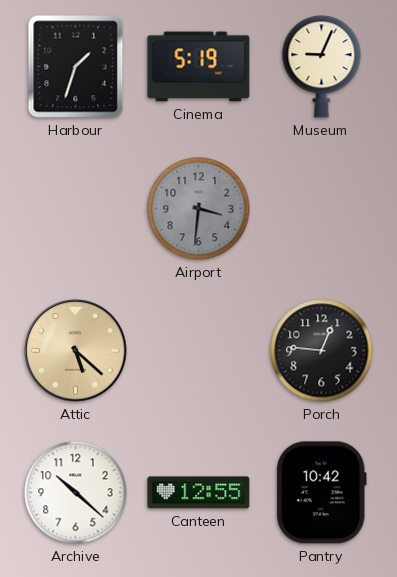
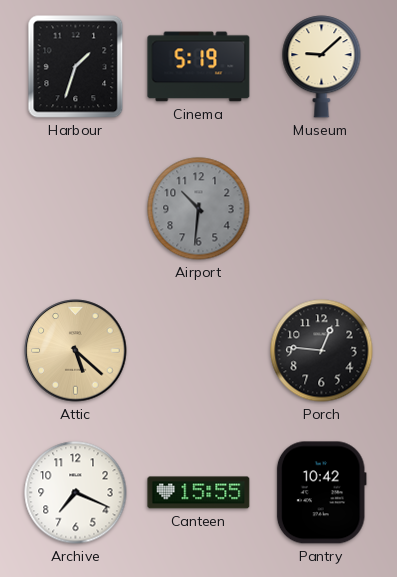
Museum: 9:04 -> 9:08 (322, 67)
Airport: 3:31 -> 10:31 (199, 209)
Archive: 10:22 -> 7:19 (76, 493)
Canteen: 12:55 -> 15:55 (199, 493)
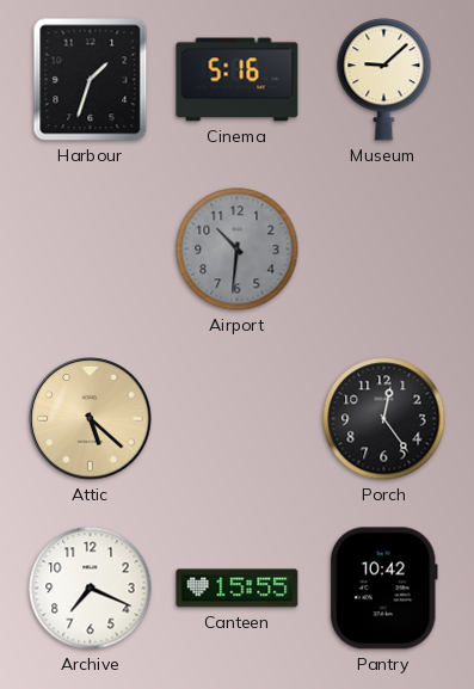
Cinema: 5:19 -> 5:16 (238, 80)
Porch: 12:46 -> 12:24 (384, 419)
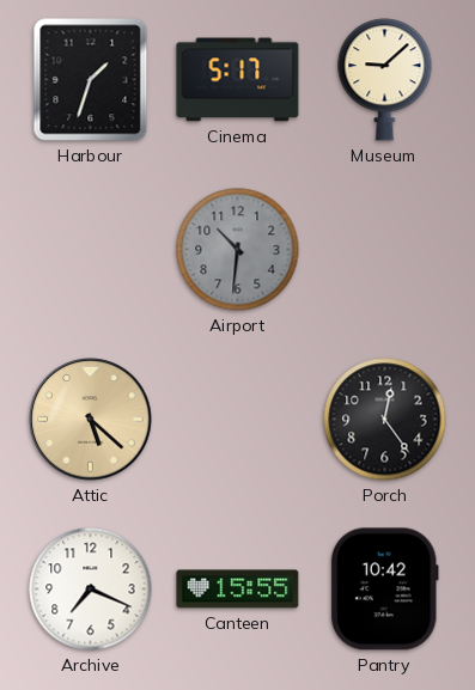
Cinema: 5:16 -> 5:17 (238, 80)
